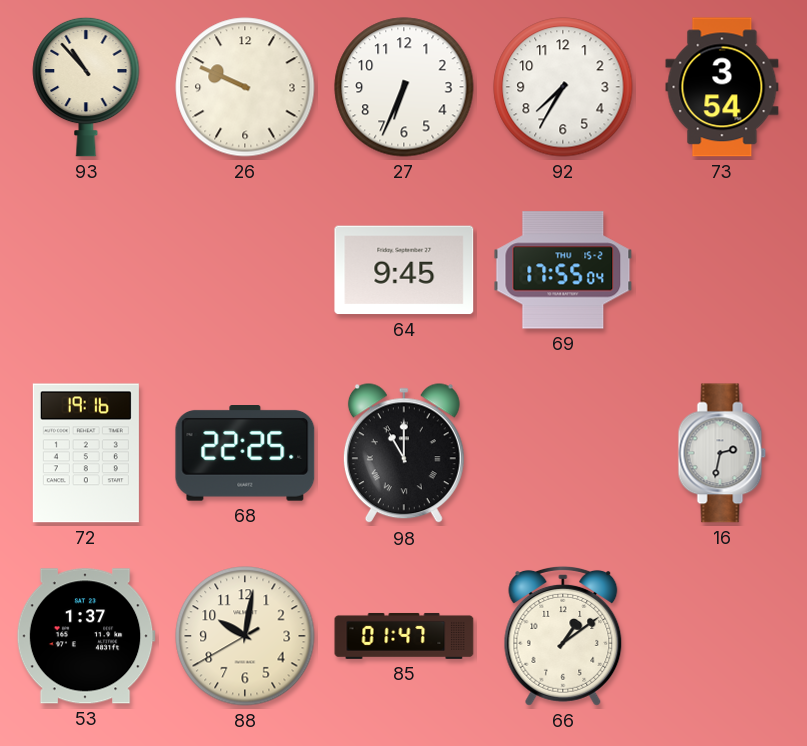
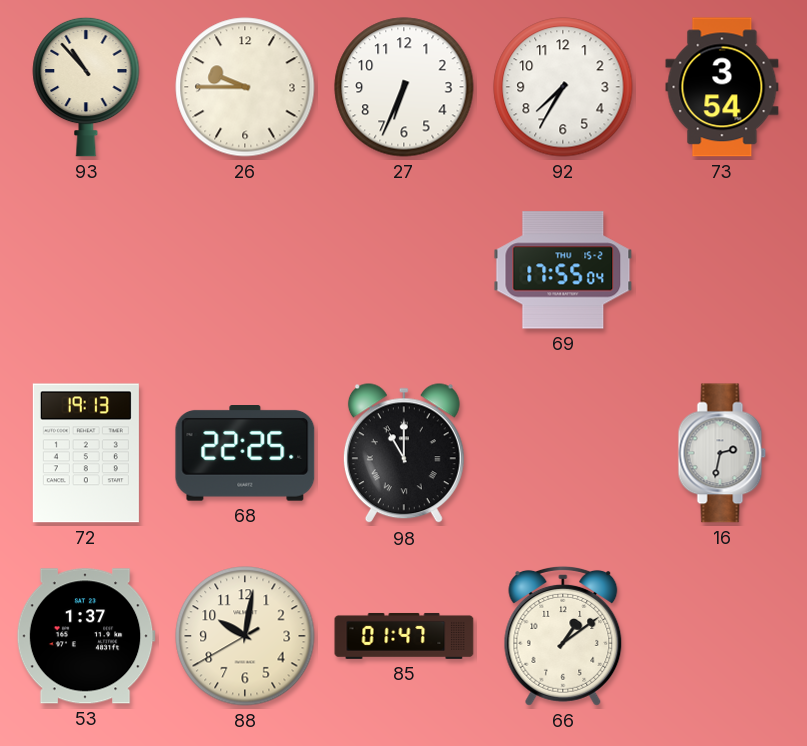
26: 9:49 -> 9:45 (245, 87)
64: 9:45 -> none (404, 270)
72: 19:16 -> 19:13 (86, 453)
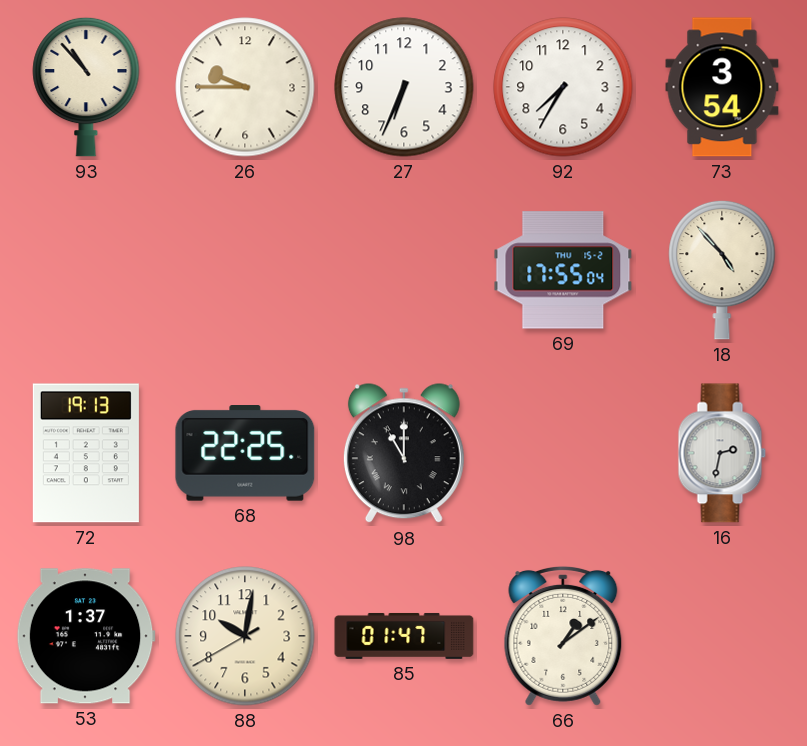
18: none -> 4:53 (722, 270)
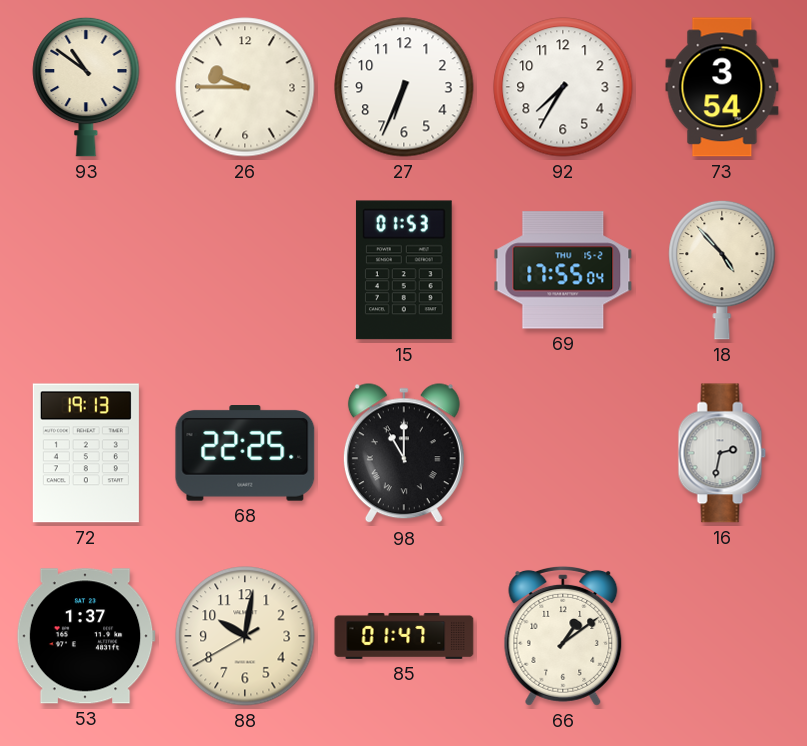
93: 10:53 -> 10:51 (86, 87)
15: none -> 01:53 (404, 270)
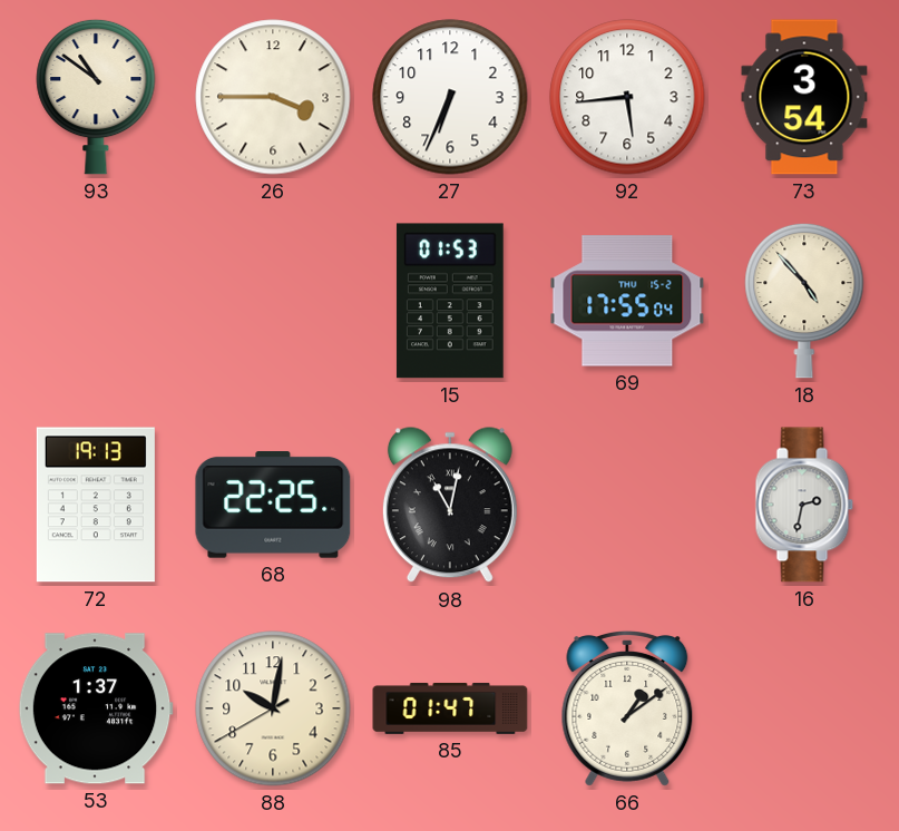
26: 9:45 -> 3:45 (273, 97)
92: 7:35 -> 5:44 (627, 97)
98: 11:00 -> 11:02 (450, 506)
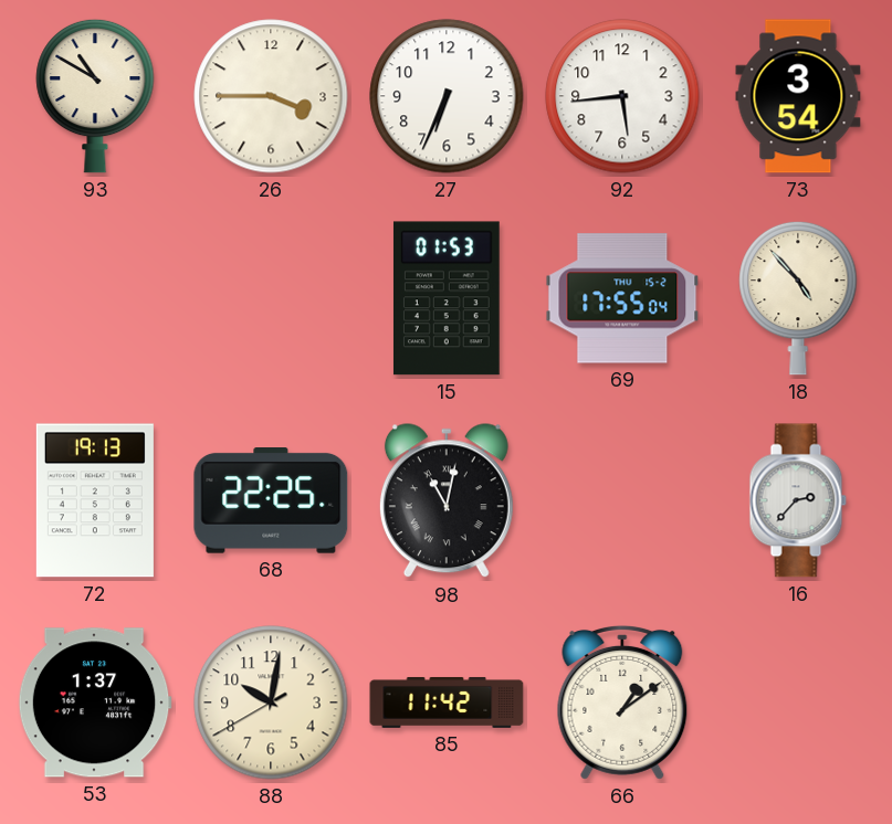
93: 10:51 -> 10:50 (95, 96)
16: 2:32 -> 2:37 (798, 500)
85: 01:47 -> 11:42 (447, 702)
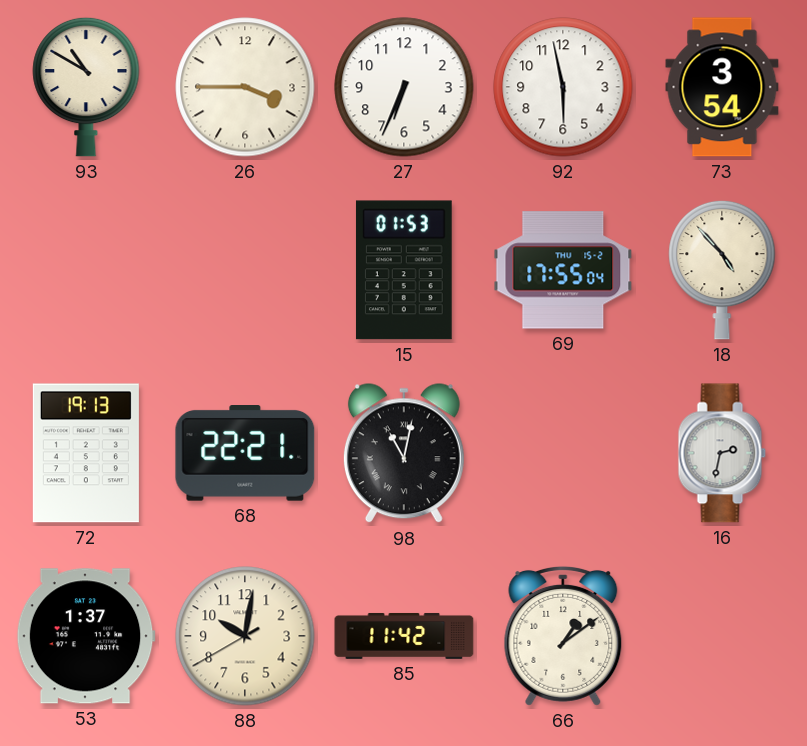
92: 5:44 -> 5:58 (563, 87)
68: 22:25 -> 22:21 (245, 454)
16: 2:37 -> 2:32 (722, 453)
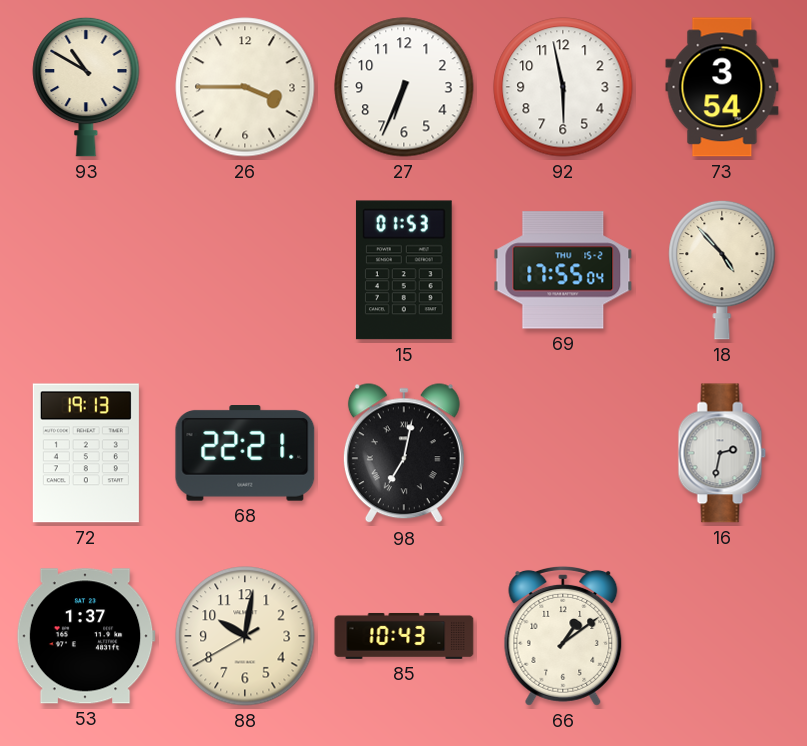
98: 11:02 -> 7:02 (404, 454)
85: 11:42 -> 10:43 (404, 636)
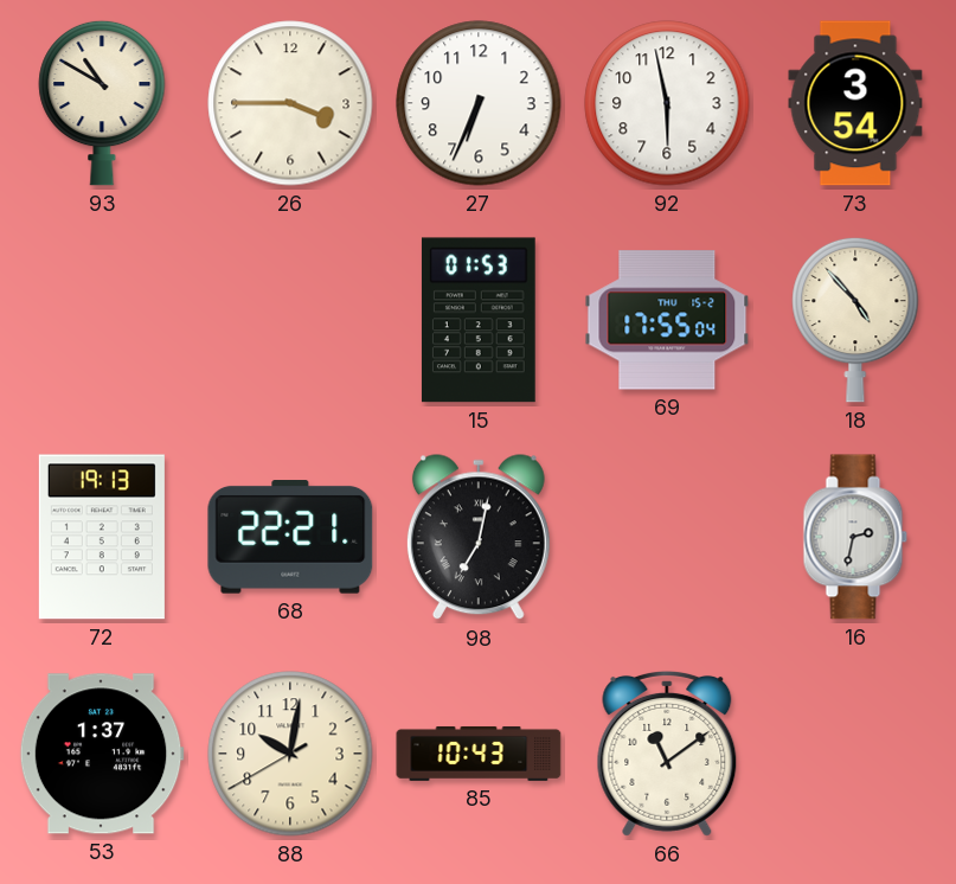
66: 1:09 -> 11:09 (667, 754)
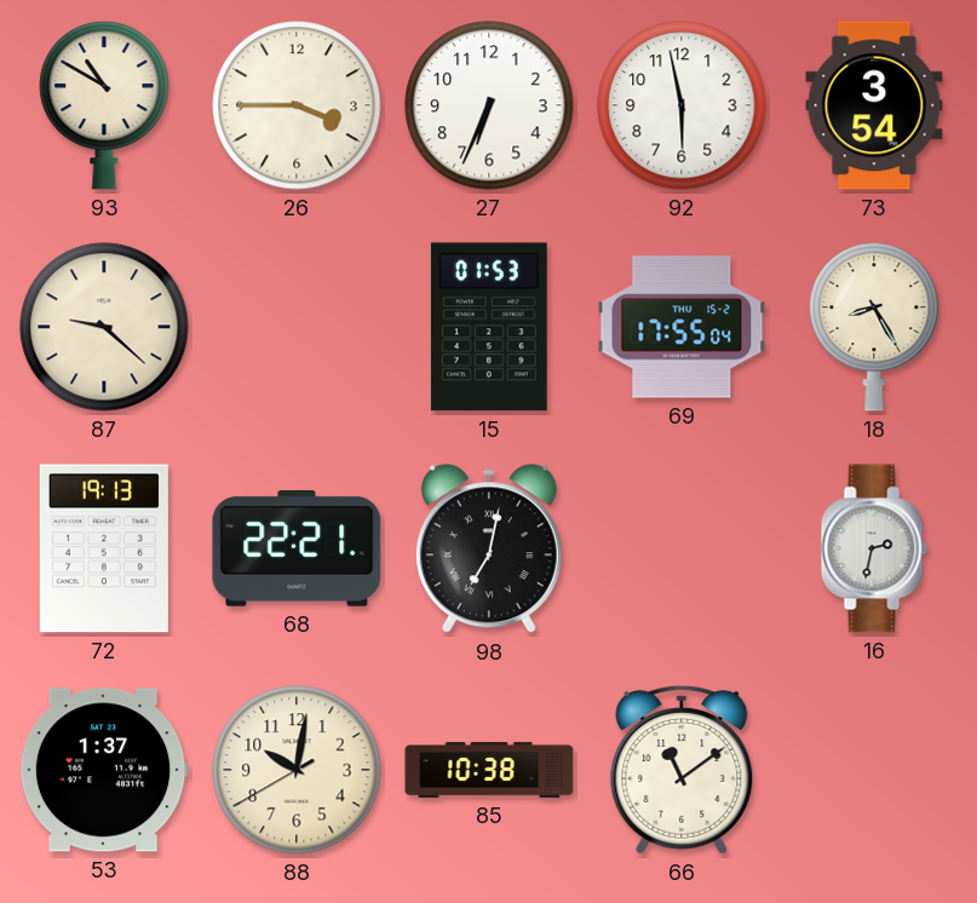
87: none -> 9:22 (104, 327)
18: 4:53 -> 8:25 (874, 327)
85: 10:43 -> 10:38 (489, 770)
